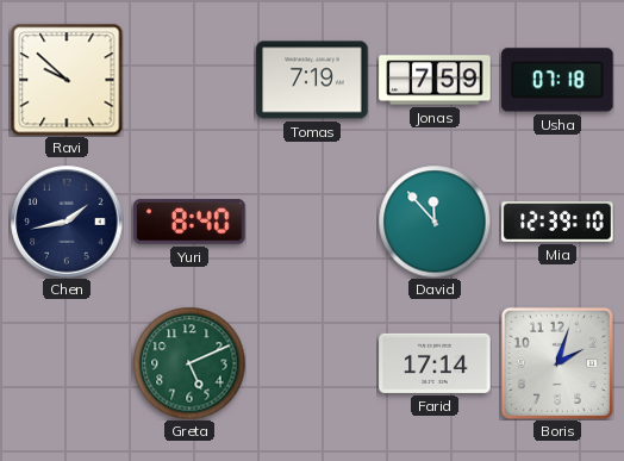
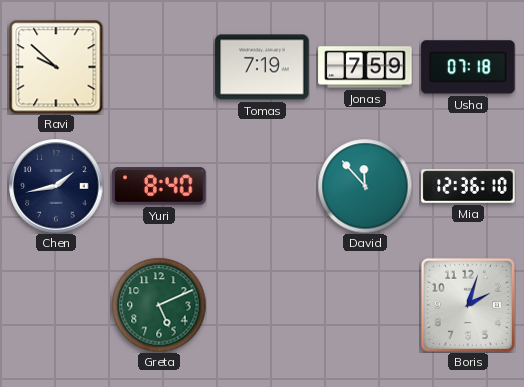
Mia: 12:39 -> 12:36 (468, 186)
Farid: 17:14 -> none (435, 363)
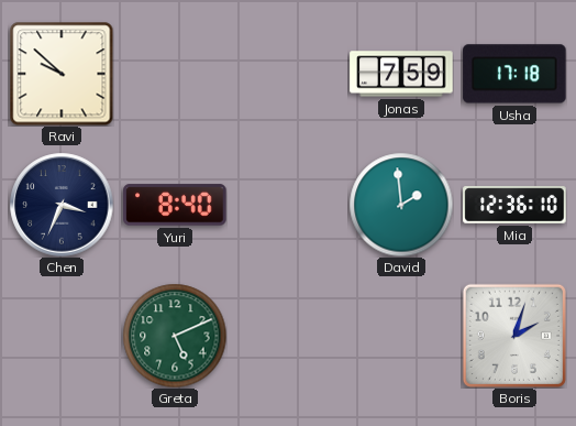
Tomas: 7:19 -> none (262, 67)
Usha: 07:18 -> 17:18 (514, 74)
Chen: 1:43 -> 3:34 (62, 205)
David: 11:53 -> 1:59 (401, 205)
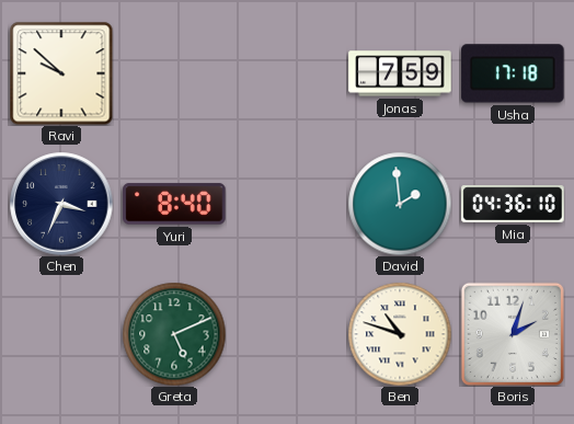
Mia: 12:36 -> 04:36 (513, 204)
Ben: none -> 10:48 (400, 334)
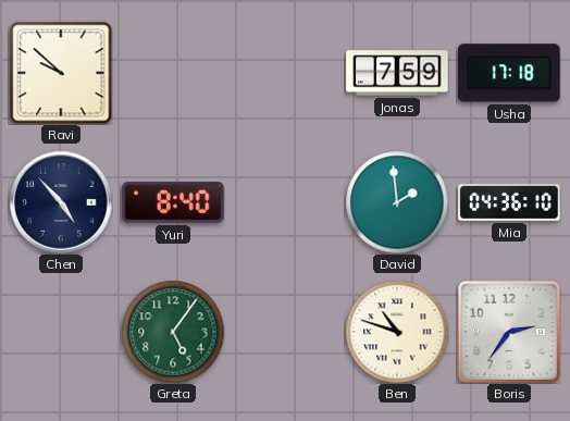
Chen: 3:34 -> 4:53 (61, 202)
Greta: 5:11 -> 5:06 (173, 332)
Boris: 2:03 -> 2:36 (509, 332)
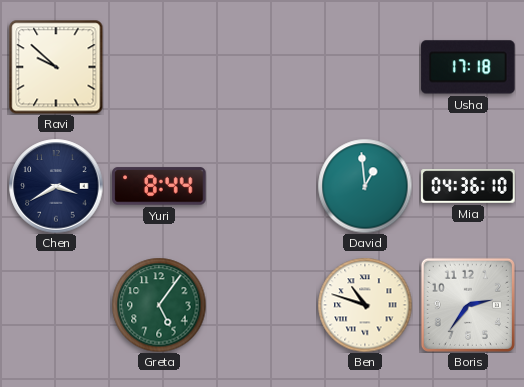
Jonas: 7:59 -> none (397, 73)
Chen: 4:53 -> 3:40 (56, 186)
Yuri: 8:40 -> 8:44 (159, 186)
David: 1:59 -> 12:59 (365, 186)
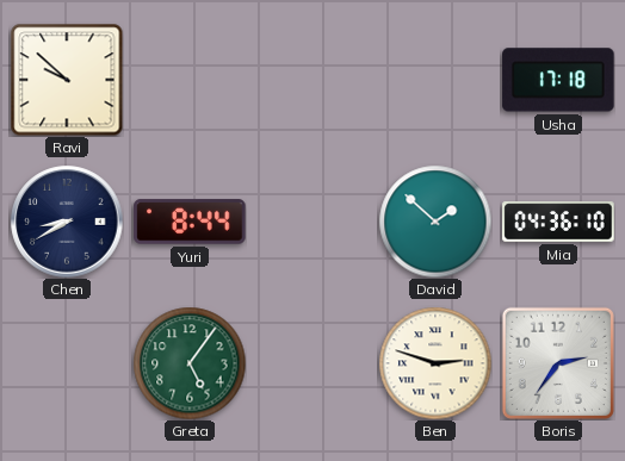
Chen: 3:40 -> 8:40 (67, 222)
David: 12:59 -> 1:52 (435, 222)
Ben: 10:48 -> 2:48 (435, 363)
